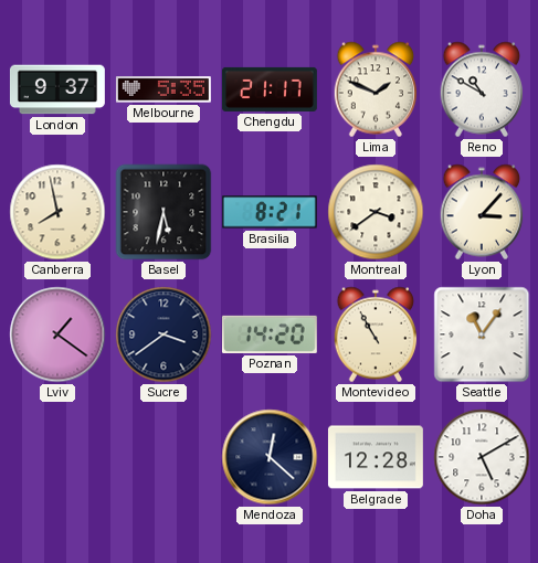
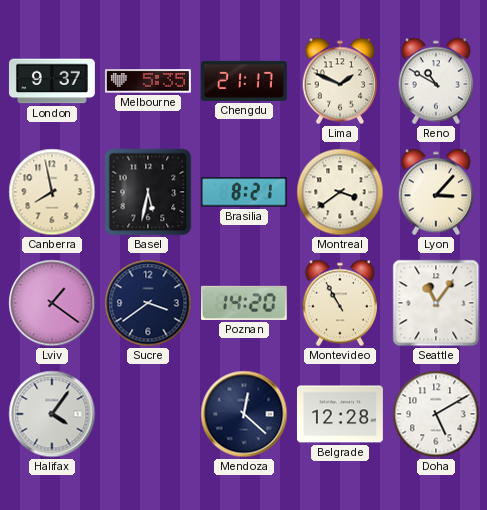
Halifax: none -> 4:06 (52, 414)
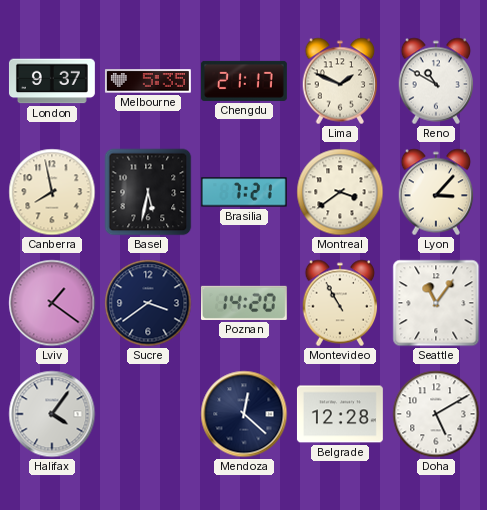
Brasilia: 8:21 -> 7:21 (244, 192)
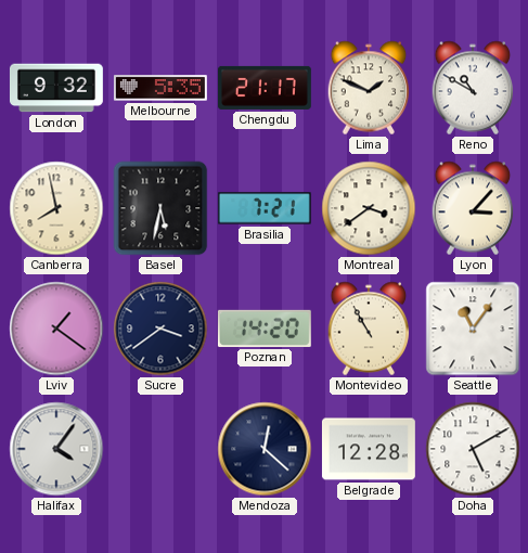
London: 9:37 -> 9:32 (56, 88)
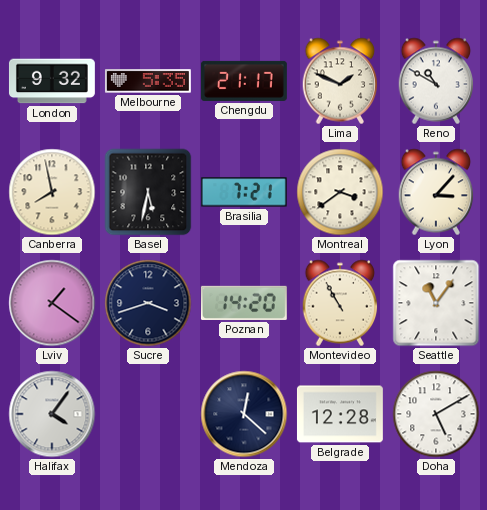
Sucre: 3:39 -> 3:42 (148, 303)
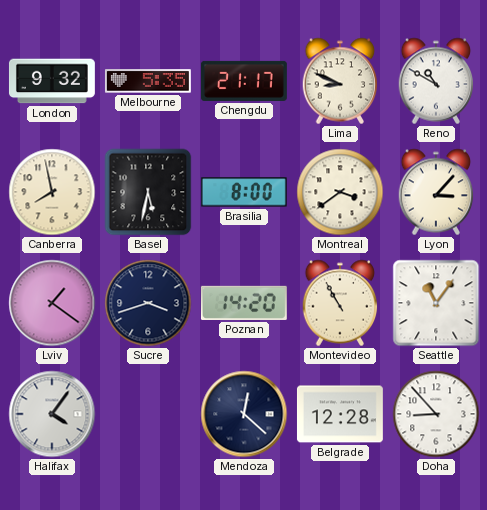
Lima: 1:49 -> 8:49 (340, 81)
Brasilia: 7:21 -> 8:00 (244, 192)
Doha: 5:10 -> 8:53 (436, 414)
